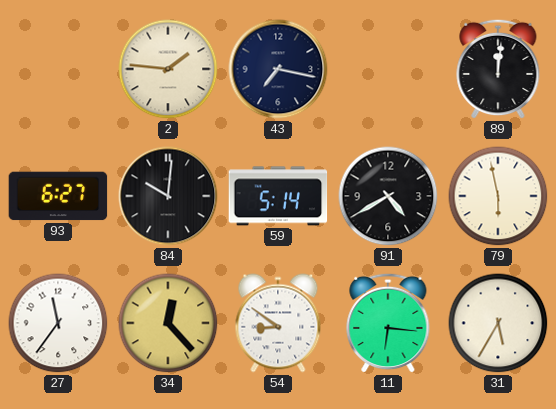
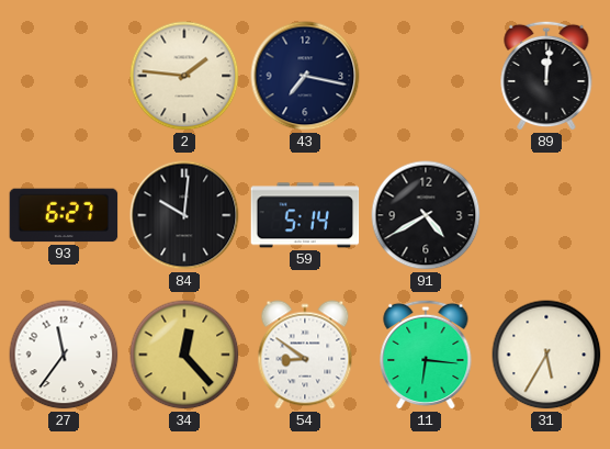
79: 5:58 -> none (498, 196)
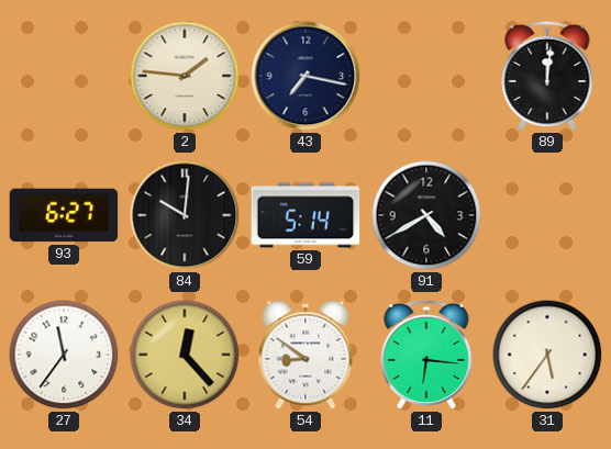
31: 5:35 -> 5:36 (547, 355)
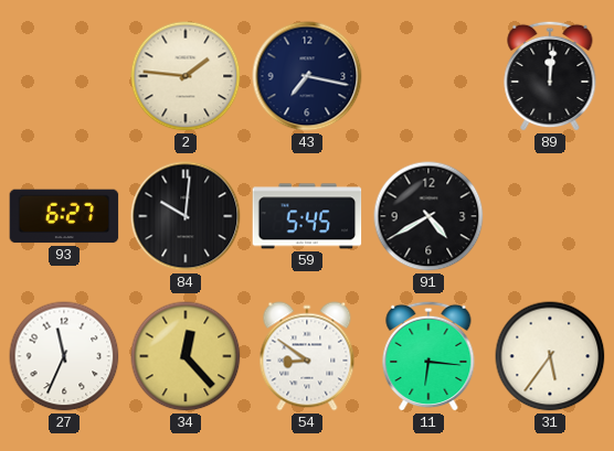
59: 5:14 -> 5:45 (307, 216)
27: 11:36 -> 11:34 (64, 356)
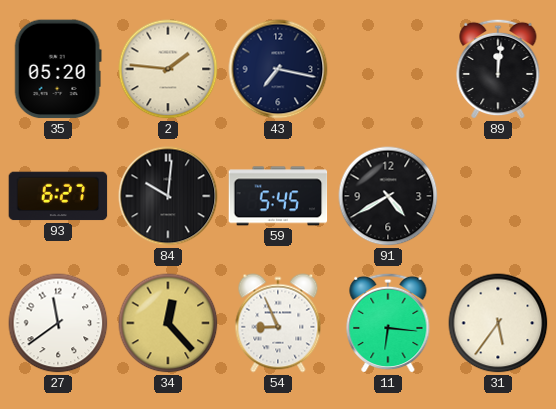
35: none -> 05:20 (58, 69)
27: 11:34 -> 11:39 (58, 323)
54: 8:51 -> 8:56 (278, 323)
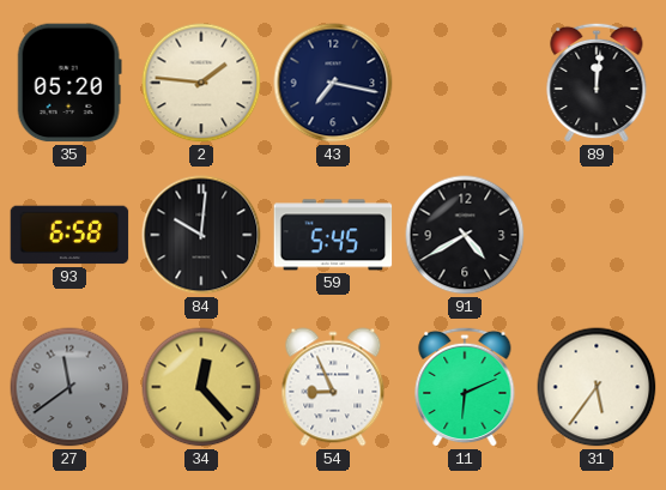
93: 6:27 -> 6:58 (69, 235)
27 dial: white -> grey (69, 387)
11: 6:16 -> 6:11 (465, 387)
